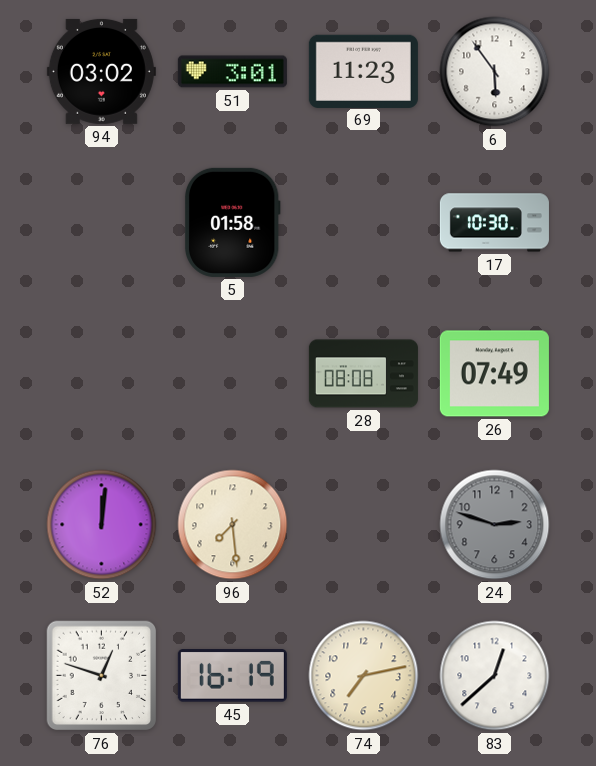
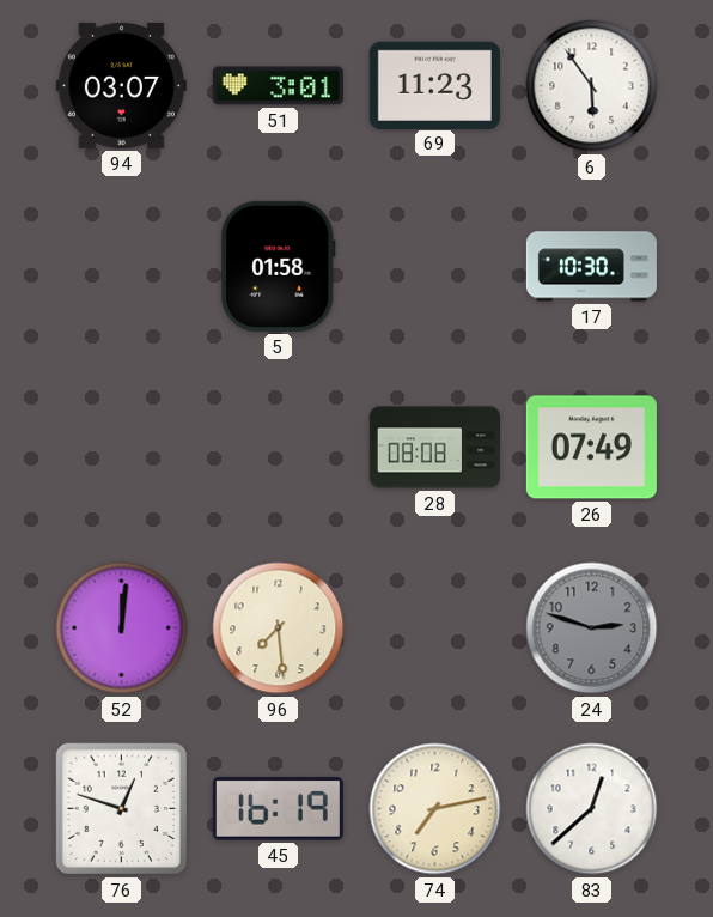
94: 03:02 -> 03:07 (121, 85)
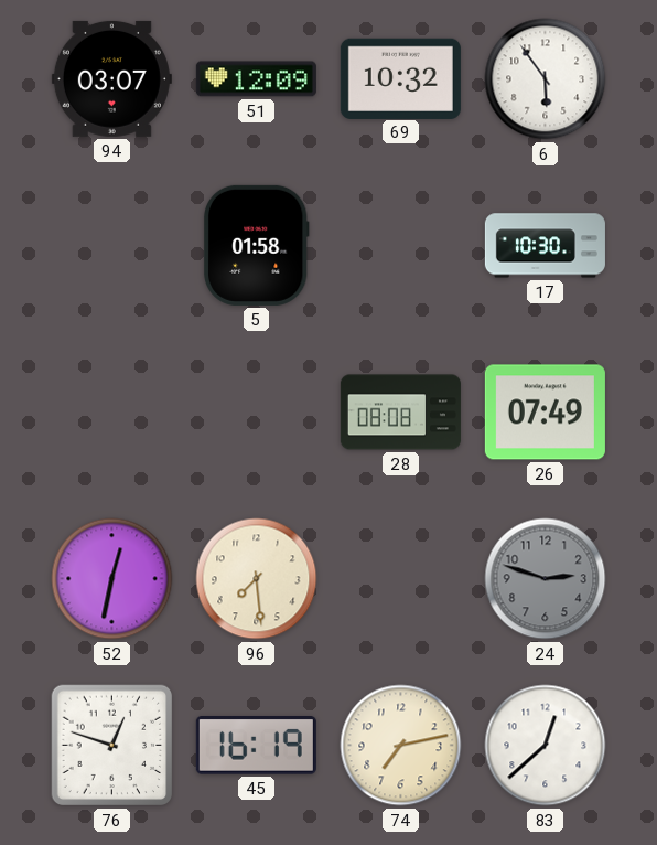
51: 3:01 -> 12:09 (256, 79)
69: 11:23 -> 10:32 (400, 78)
52: 12:01 -> 12:32 (112, 579)
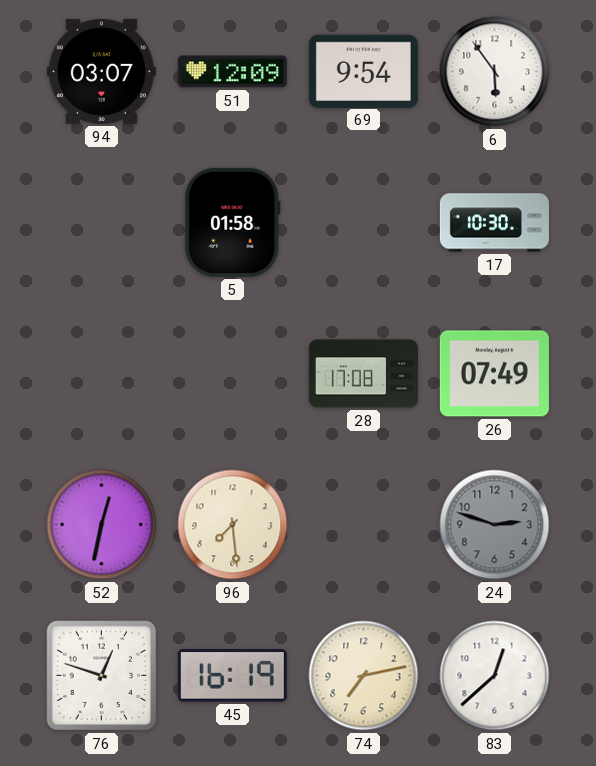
69: 10:32 -> 9:54 (363, 71)
28: 08:08 -> 17:08 (363, 374)
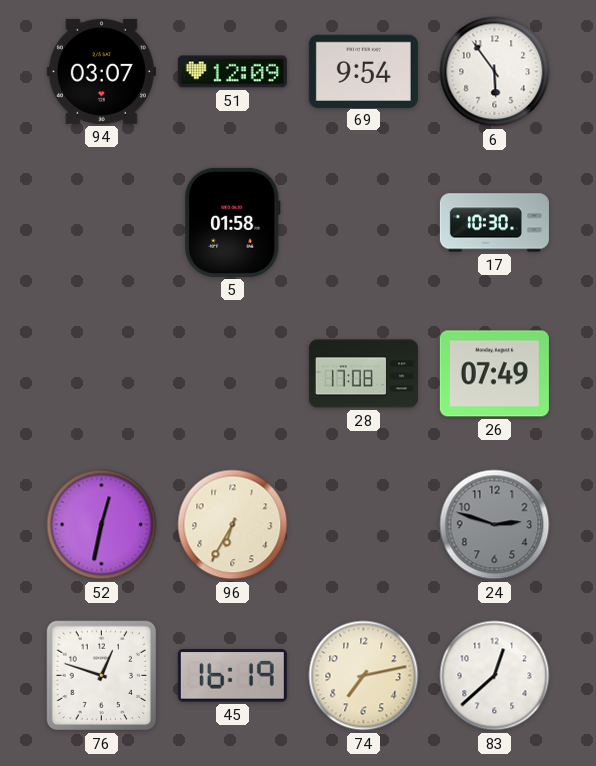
96: 7:29 -> 6:35 (233, 525)
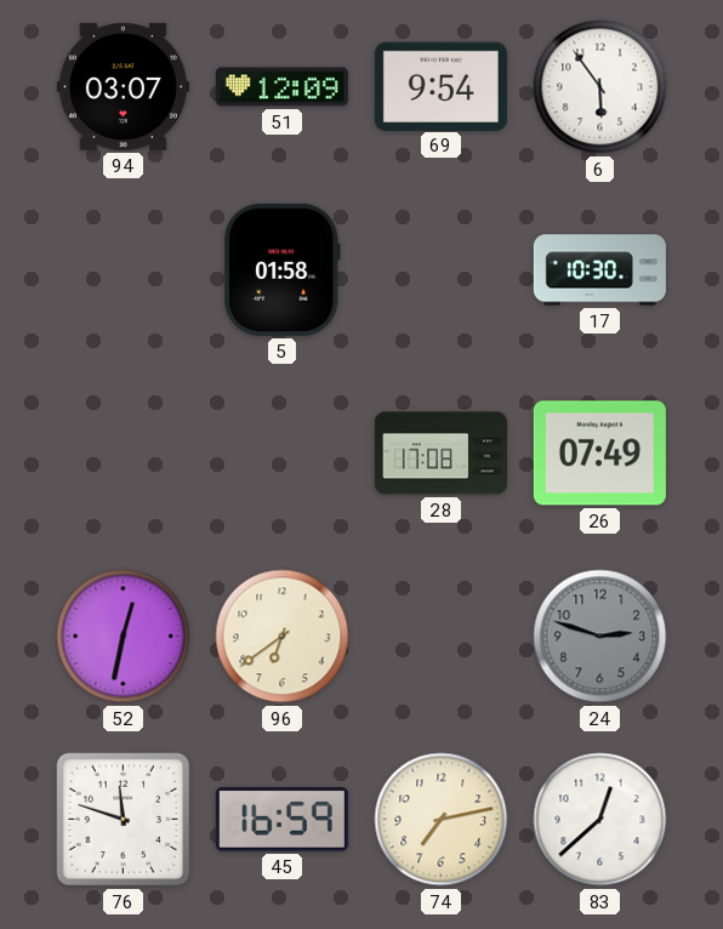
96: 6:35 -> 6:39 (283, 637)
76: 12:48 -> 11:48 (124, 820)
45: 16:19 -> 16:59 (281, 820)
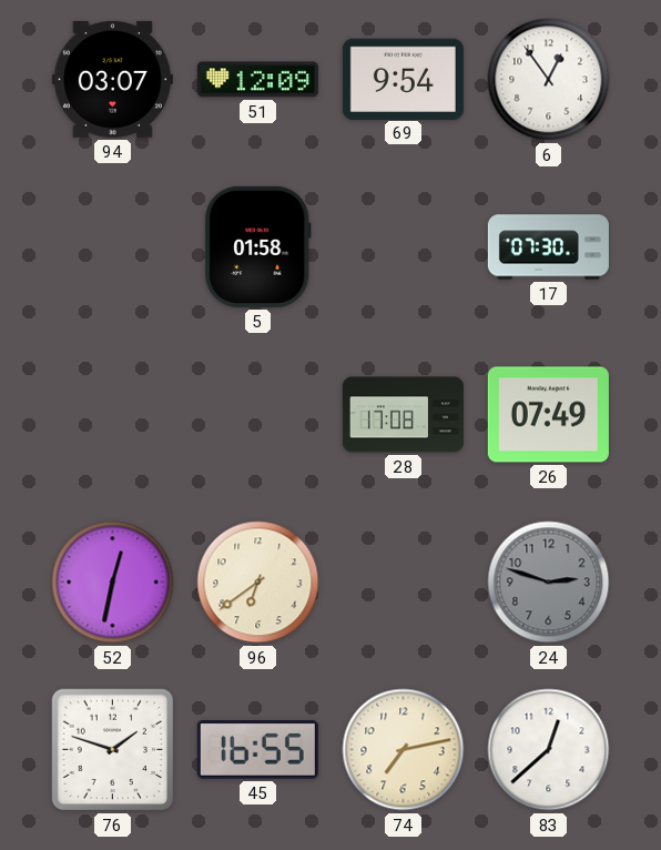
6: 5:54 -> 12:54 (549, 80)
17: 10:30 -> 07:30 (548, 247)
76: 11:48 -> 1:48 (113, 750)
45: 16:59 -> 16:55 (257, 750)
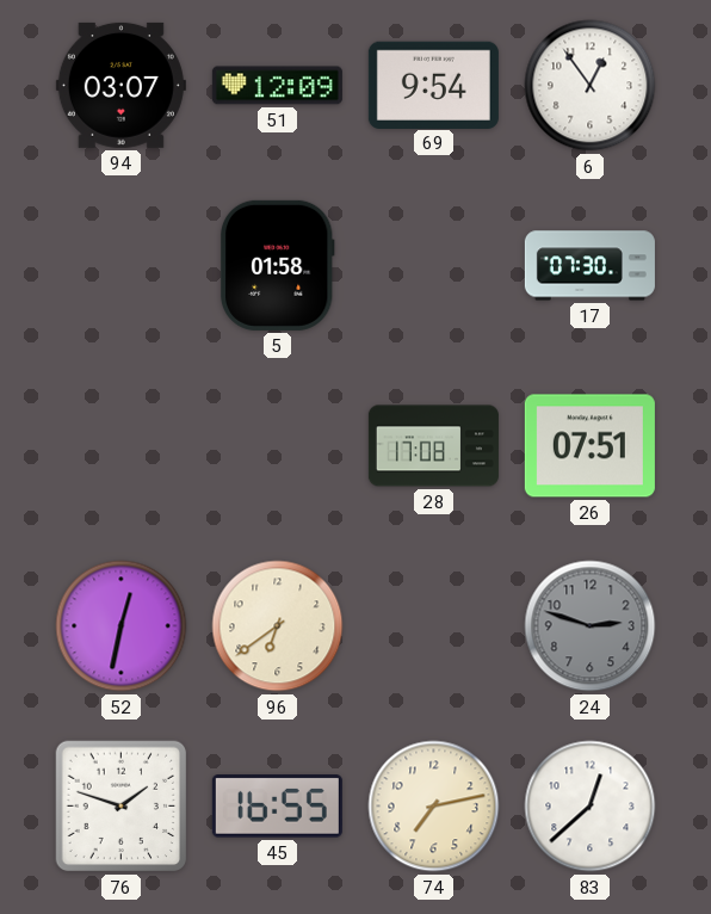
26: 07:49 -> 07:51 (589, 446)
